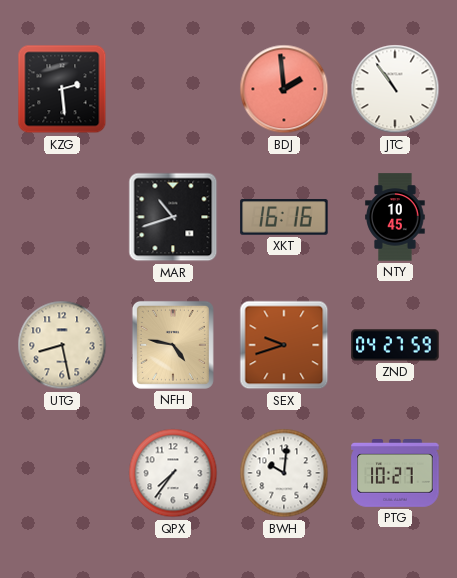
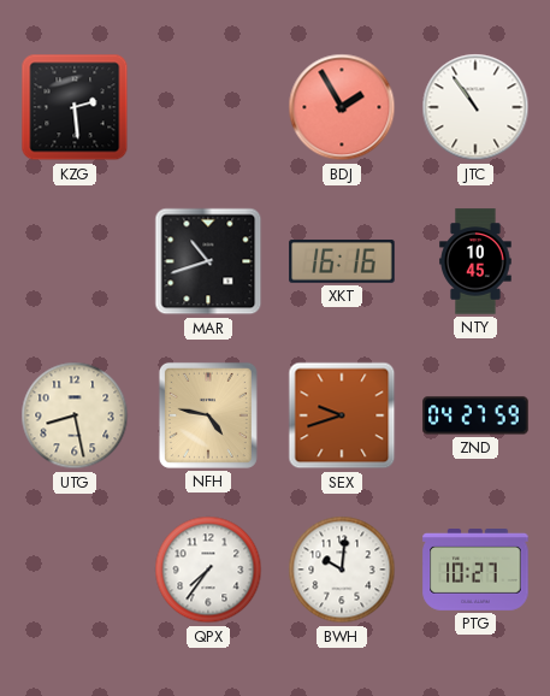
BDJ: 1:59 -> 1:55 (342, 107)
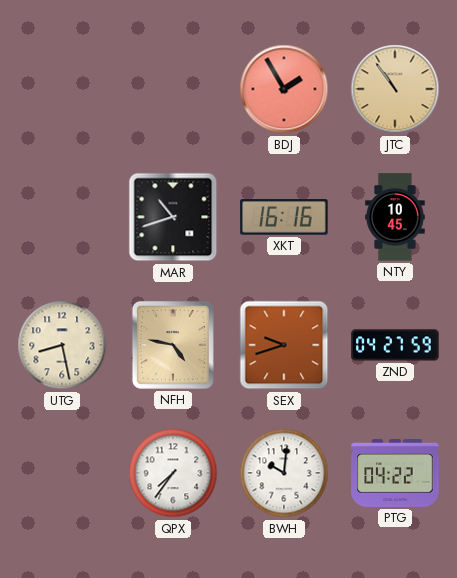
KZG: 2:29 -> none (75, 107)
JTC dial: white -> champagne (395, 89)
PTG: 10:27 -> 04:22 (395, 474)
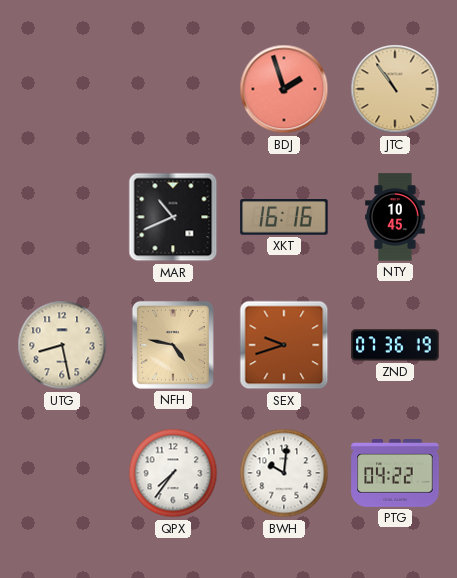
BDJ: 1:55 -> 1:57 (284, 89)
MAR: 10:42 -> 10:41 (173, 217)
ZND: 04:27 -> 07:36 (395, 345)
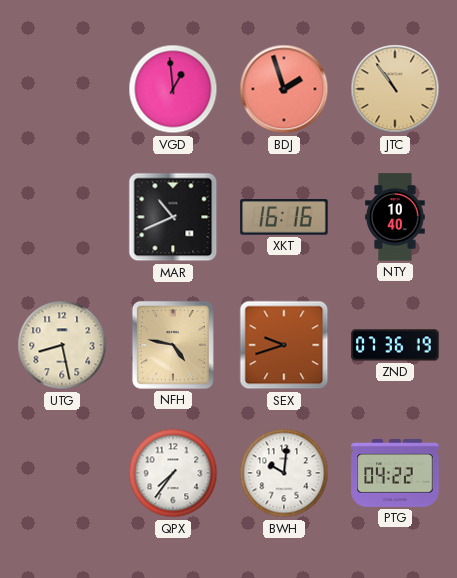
VGD: none -> 12:59 (173, 89)
NTY: 10:45 -> 10:40 (395, 217)
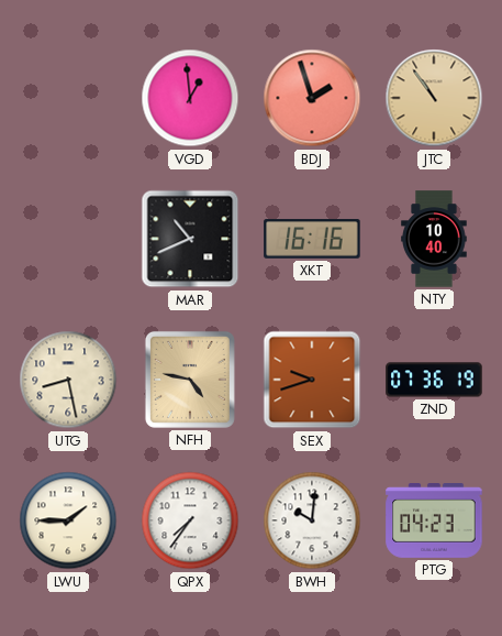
LWU: none -> 1:45 (68, 520)
PTG: 04:22 -> 04:23 (434, 522)
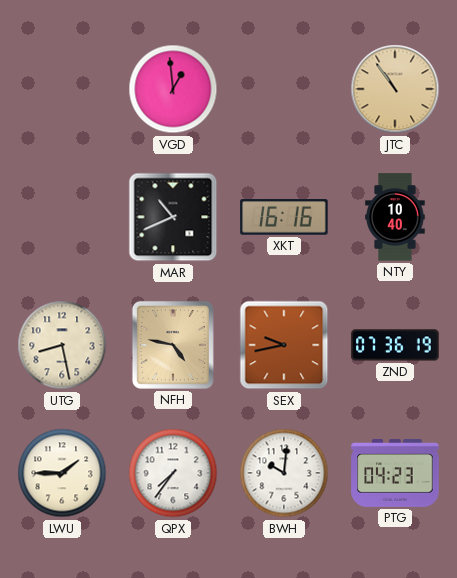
BDJ: 1:57 -> none (312, 98)
SEX: 9:42 -> 9:43 (284, 345)
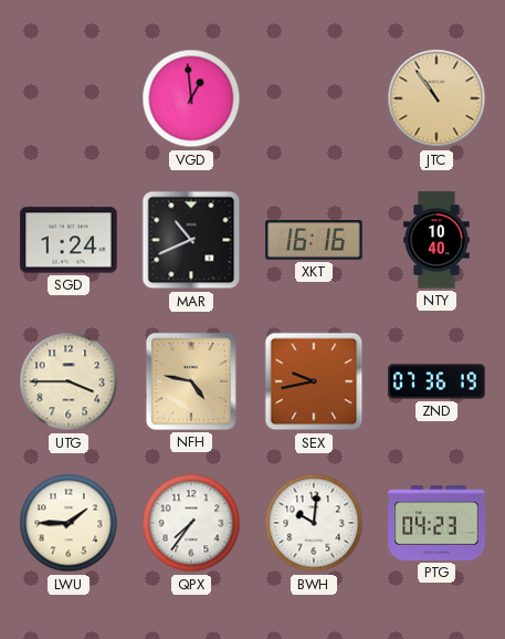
SGD: none -> 1:24 (69, 240)
UTG: 8:28 -> 3:45 (69, 381)
